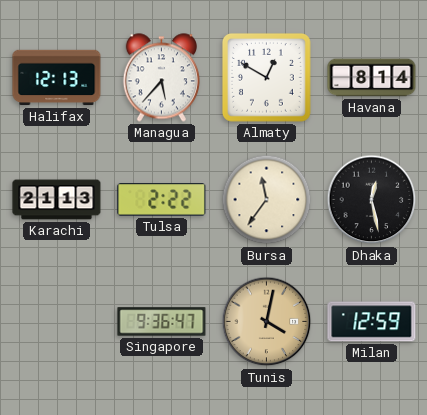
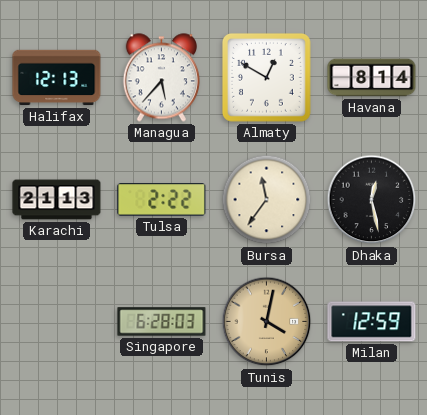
Singapore: 9:36 -> 6:28 (162, 322)
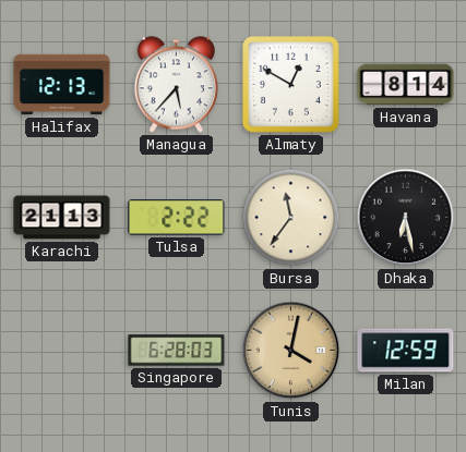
Dhaka: 12:28 -> 6:28 (406, 218)
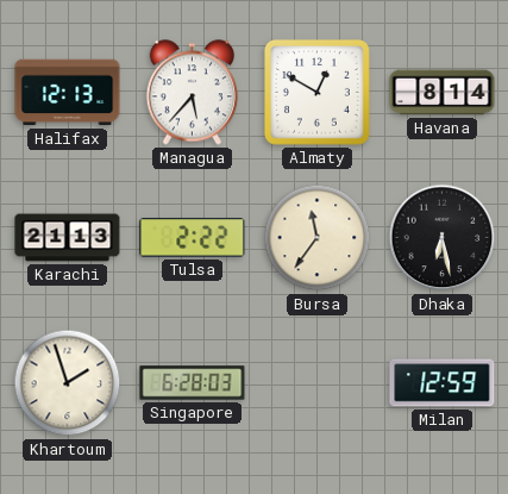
Khartoum: none -> 1:57 (68, 383)
Tunis: 4:02 -> none (291, 351)
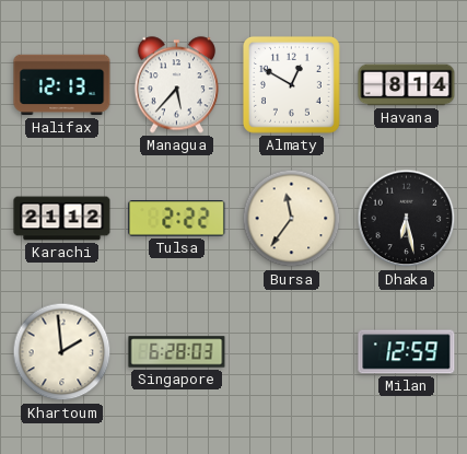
Karachi: 21:13 -> 21:12 (62, 219)
Khartoum: 1:57 -> 1:59 (62, 352)
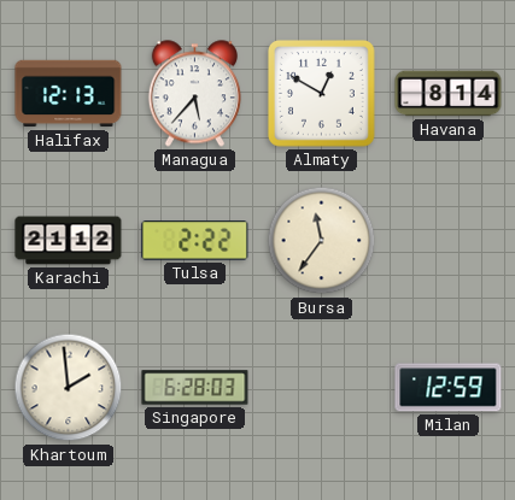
Dhaka: 6:28 -> none (407, 219)
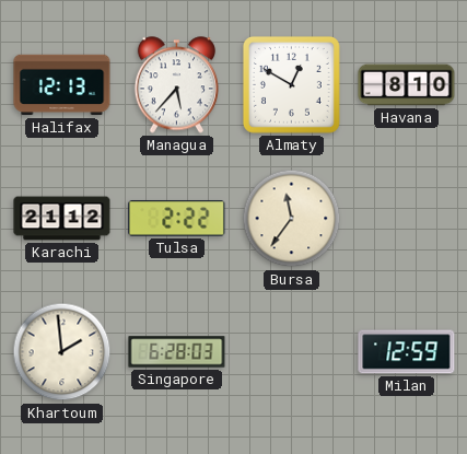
Havana: 8:14 -> 8:10 (407, 85)
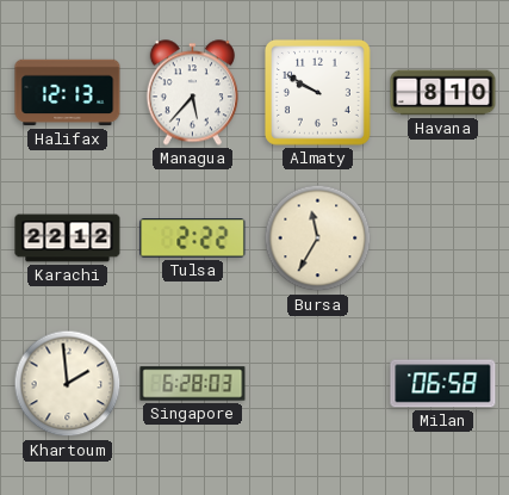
Almaty: 12:50 -> 9:50 (317, 92)
Karachi: 21:12 -> 22:12 (68, 239)
Bursa: 11:36 -> 11:35 (318, 239)
Milan: 12:59 -> 06:58 (443, 384)
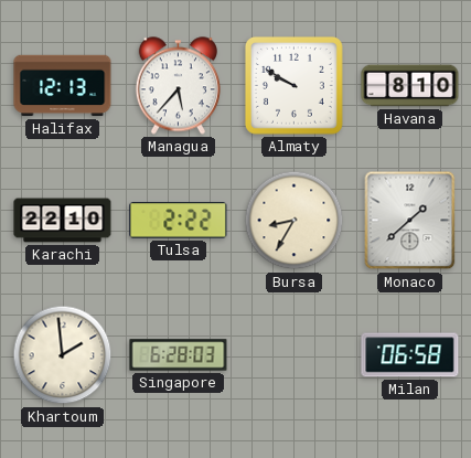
Karachi: 22:12 -> 22:10 (63, 221)
Bursa: 11:35 -> 8:35 (295, 221)
Monaco: none -> 1:38 (410, 221)
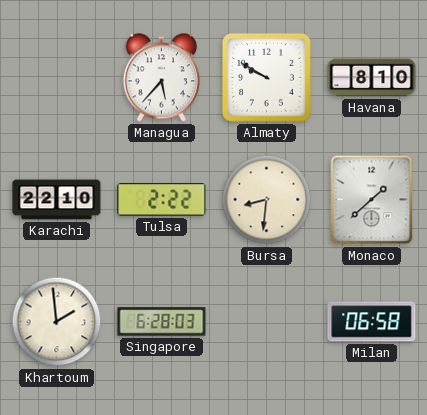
Halifax: 12:13 -> none (63, 86)
Bursa: 8:35 -> 8:31 (267, 200)
